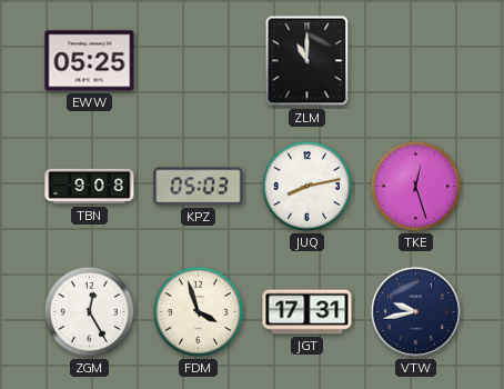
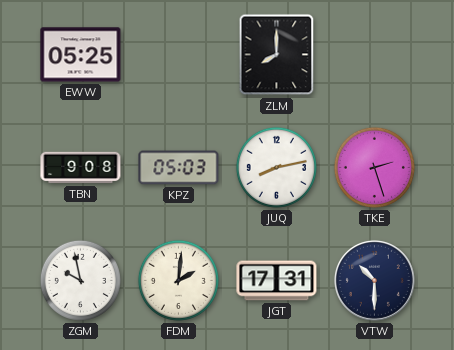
ZLM: 11:00 -> 8:00 (277, 55)
TKE: 12:27 -> 2:27 (374, 167)
ZGM: 12:25 -> 9:58 (80, 280)
FDM: 3:57 -> 2:01 (178, 280)
VTW: 9:43 -> 10:30 (374, 280)
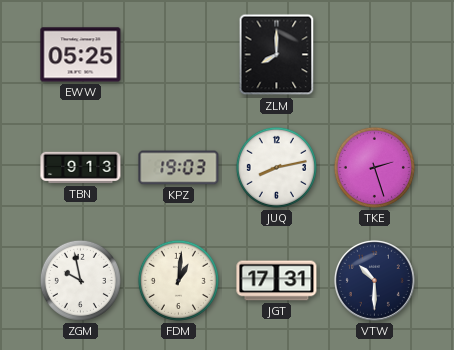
TBN: 9:08 -> 9:13 (81, 168)
KPZ: 05:03 -> 19:03 (179, 168)
FDM: 2:01 -> 1:01 (178, 280)
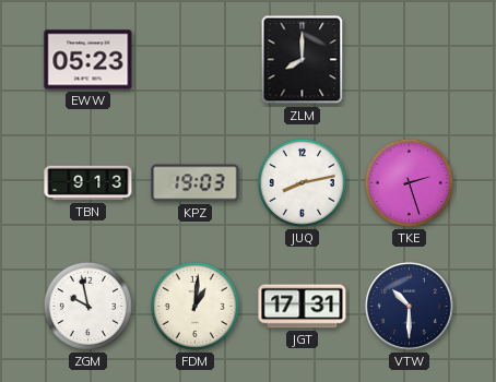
EWW: 05:25 -> 05:23 (88, 60)
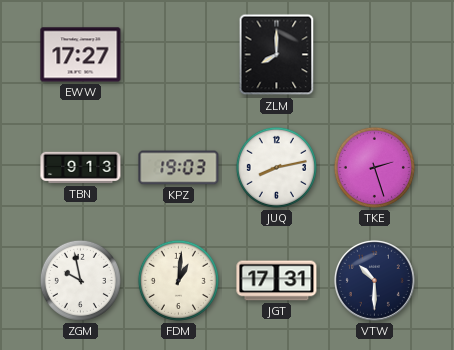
EWW: 05:23 -> 17:27 (81, 55)
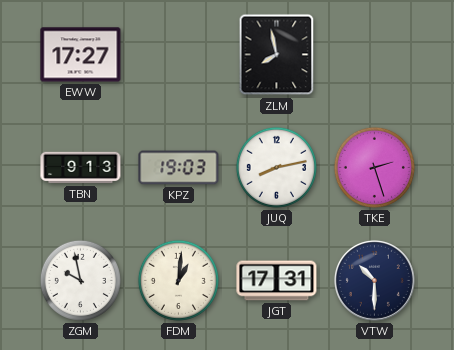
ZLM: 8:00 -> 7:58 (277, 55)
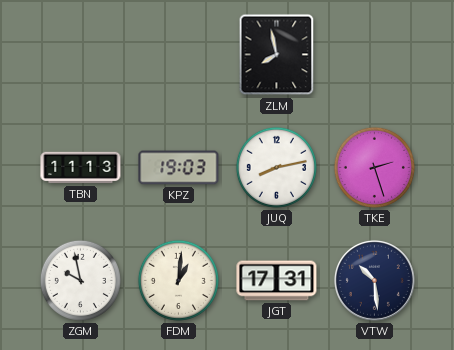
EWW: 17:27 -> none (81, 55)
TBN: 9:13 -> 11:13 (81, 168)
VTW: 10:30 -> 10:29 (374, 280)
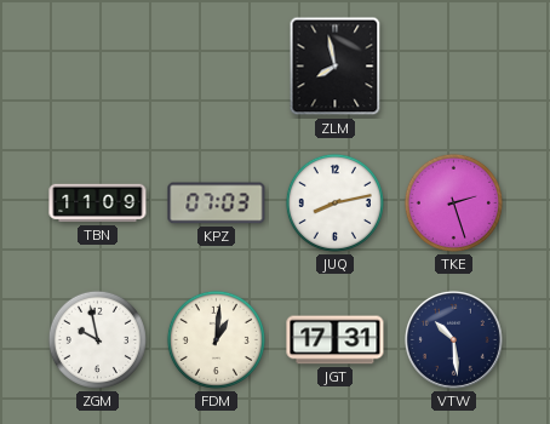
TBN: 11:13 -> 11:09 (98, 204)
KPZ: 19:03 -> 07:03 (217, 204)
